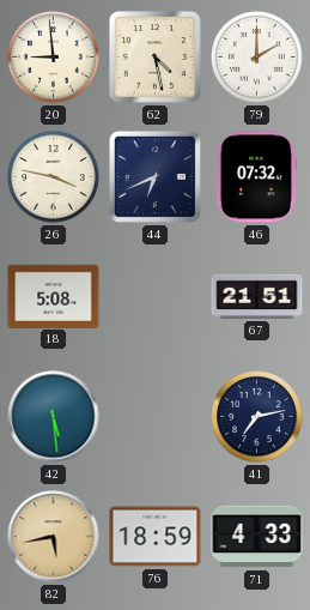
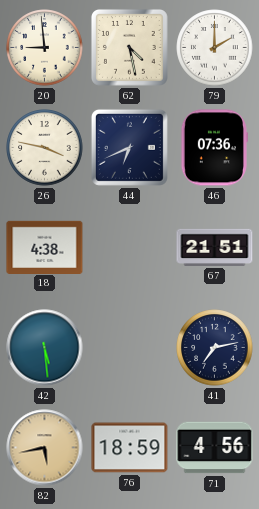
46: 07:32 -> 07:36 (213, 148)
18: 5:08 -> 4:38 (45, 247)
71: 4:33 -> 4:56 (215, 448)
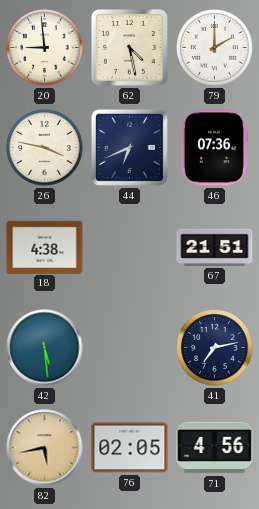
76: 18:59 -> 02:05 (130, 448)
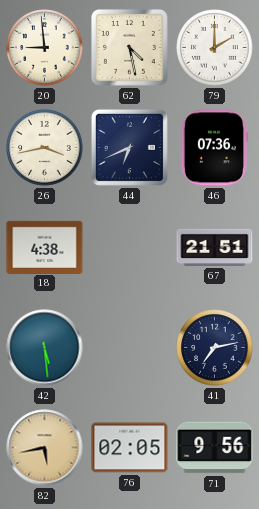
26: 3:47 -> 3:43 (45, 148)
71: 4:56 -> 9:56 (215, 448)
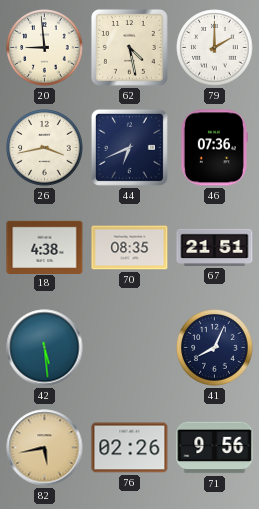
70: none -> 08:35 (130, 248)
41: 7:13 -> 8:04 (215, 348)
76: 02:05 -> 02:26 (130, 448)
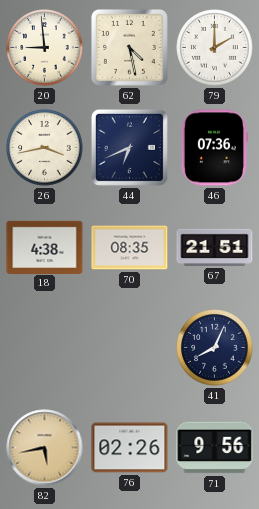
42: 5:29 -> none (45, 348)
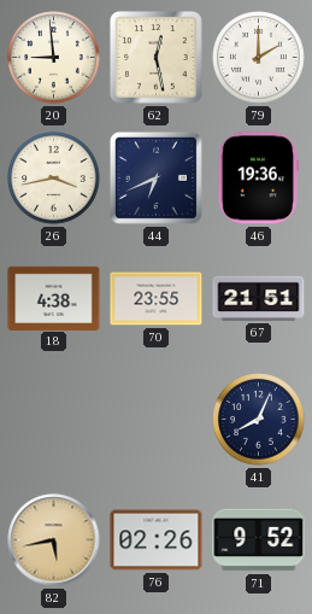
62: 4:28 -> 12:28 (155, 57)
46: 07:36 -> 19:36 (257, 179)
70: 08:35 -> 23:55 (157, 299)
71: 9:56 -> 9:52 (259, 540)
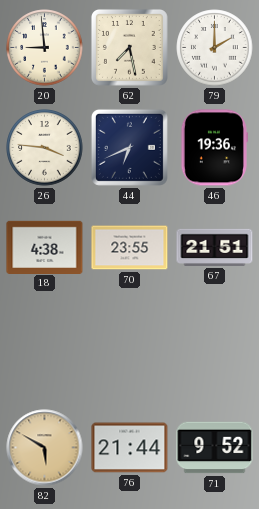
62: 12:28 -> 7:28 (129, 47)
26: 3:43 -> 3:46 (45, 148)
41: 8:04 -> none (259, 420)
82: 5:43 -> 5:50 (45, 448)
76: 02:26 -> 21:44 (130, 448)
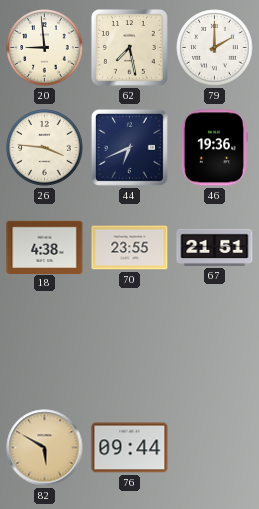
76: 21:44 -> 09:44 (130, 448)
71: 9:52 -> none (215, 448)
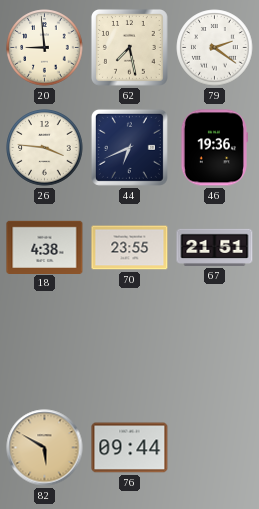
79: 2:00 -> 2:21 (215, 48)
